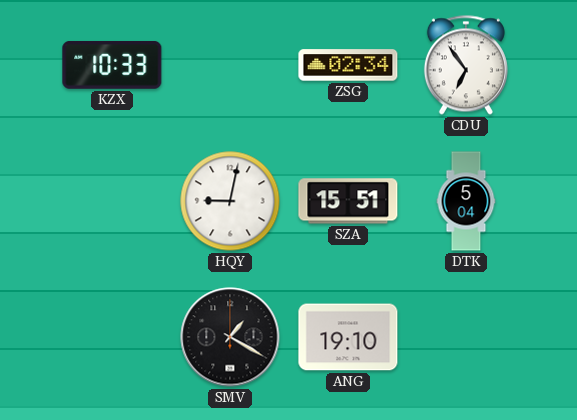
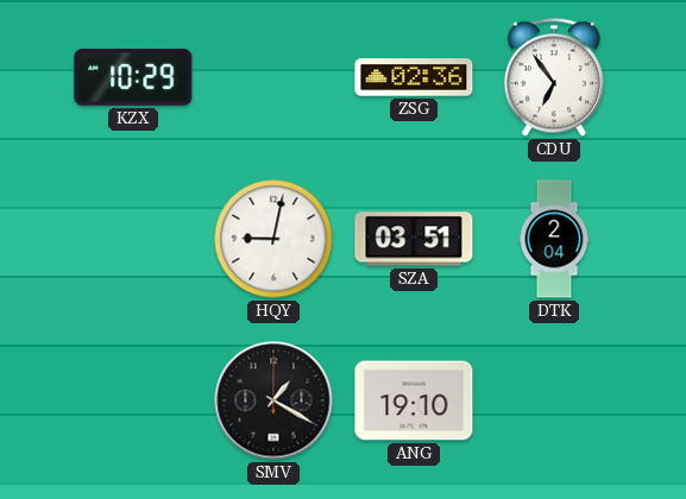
KZX: 10:33 -> 10:29 (133, 77)
ZSG: 02:34 -> 02:36 (414, 77)
SZA: 15:51 -> 03:51 (414, 239)
DTK: 5:04 -> 2:04 (554, 239)
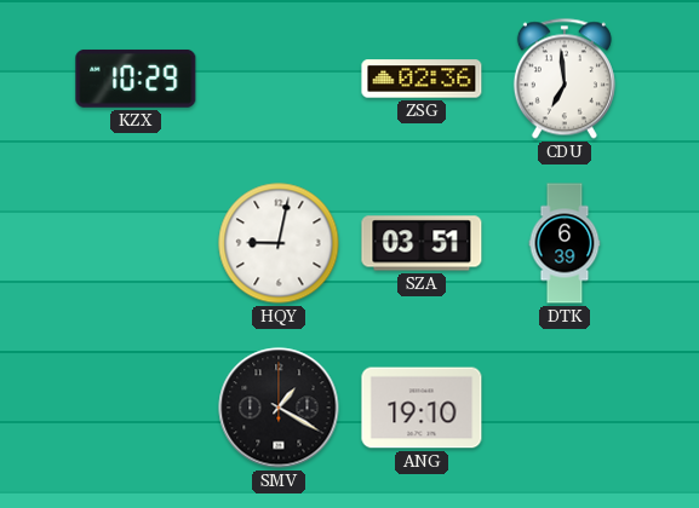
CDU: 6:54 -> 6:59 (565, 79)
DTK: 2:04 -> 6:39 (565, 243)
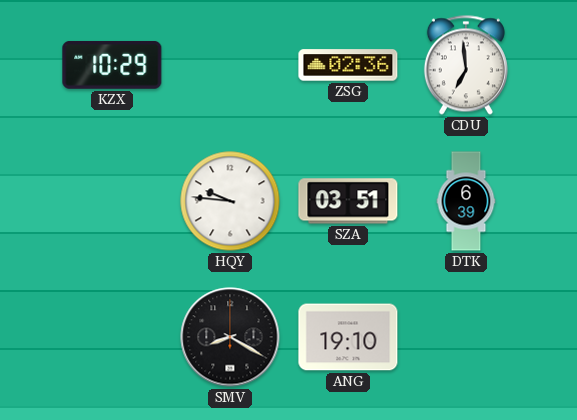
HQY: 9:02 -> 9:46 (230, 201)
SMV: 1:20 -> 8:20 (230, 337)
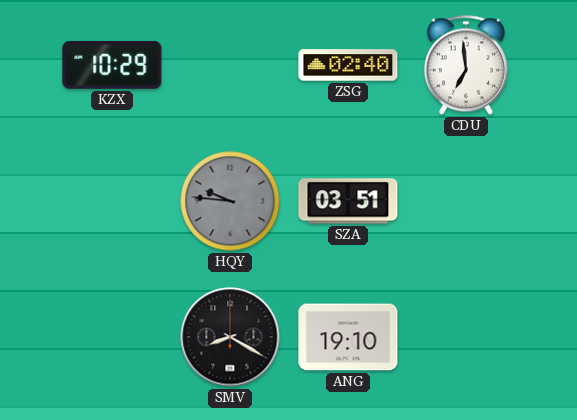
ZSG: 02:36 -> 02:40 (348, 65)
HQY dial: white -> grey (230, 201)
DTK: 6:39 -> none (466, 201)
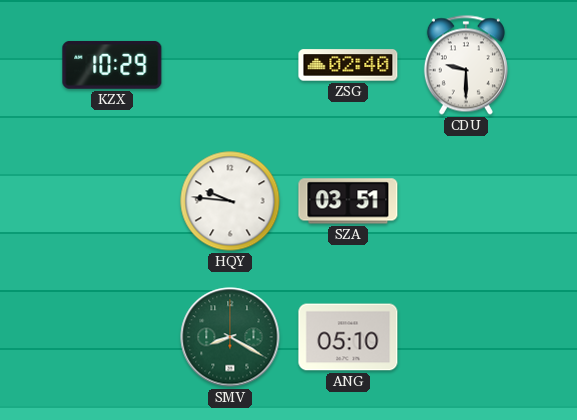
CDU: 6:59 -> 9:30 (466, 65)
HQY dial: grey -> white (230, 201)
SMV dial: black -> green (230, 337)
ANG: 19:10 -> 05:10 (348, 337)
